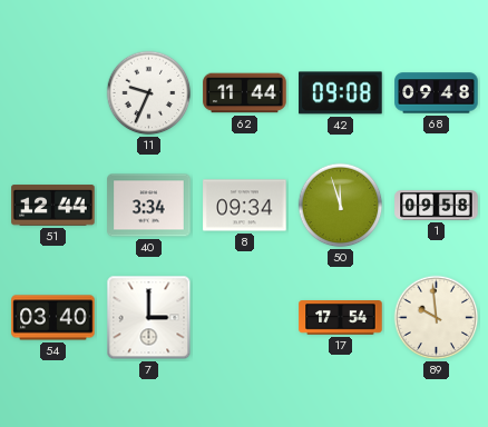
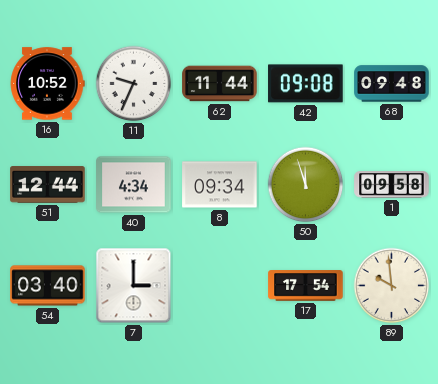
16: none -> 10:52 (47, 84)
40: 3:34 -> 4:34 (134, 185)
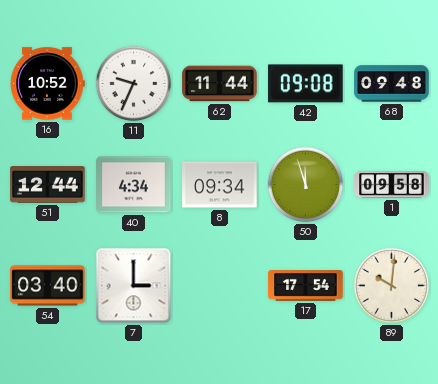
89: 9:59 -> 10:01 (392, 286)
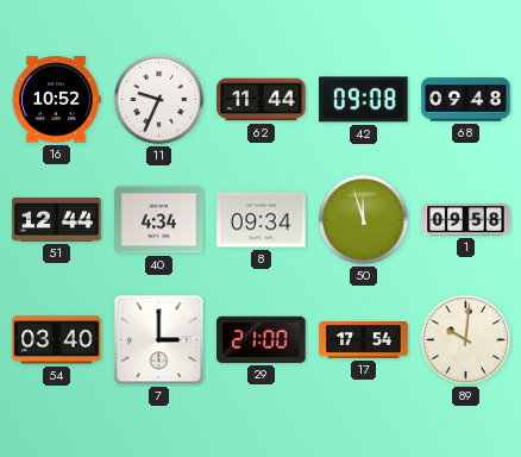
29: none -> 21:00 (262, 339)
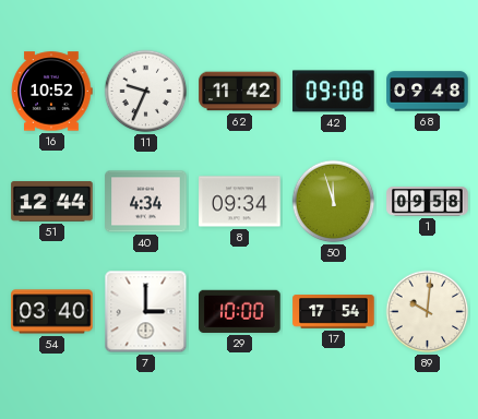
62: 11:44 -> 11:42 (240, 92)
29: 21:00 -> 10:00 (240, 311)
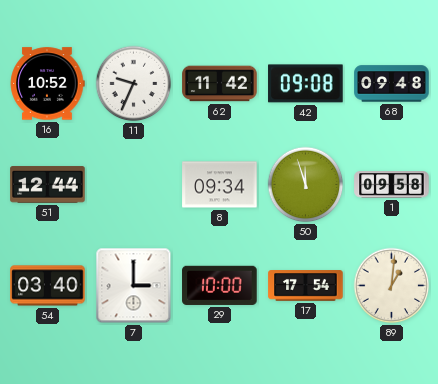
40: 4:34 -> none (146, 202)
89: 10:01 -> 1:01 (392, 286)
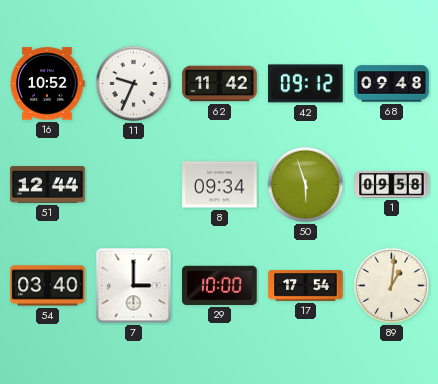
42: 09:08 -> 09:12 (306, 84)
50: 11:57 -> 5:57 (306, 185)
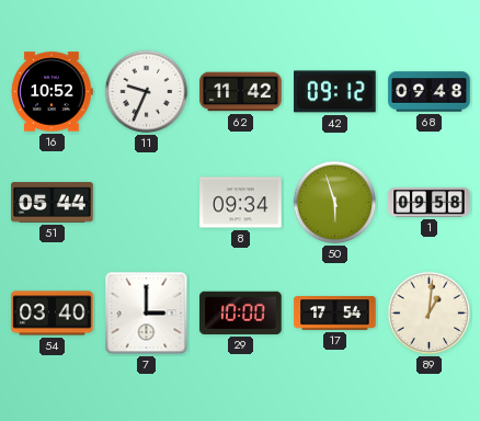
51: 12:44 -> 05:44 (53, 203)
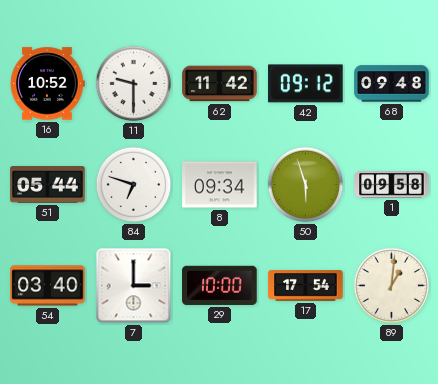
11: 9:34 -> 9:30 (134, 84)
84: none -> 6:48 (134, 185)
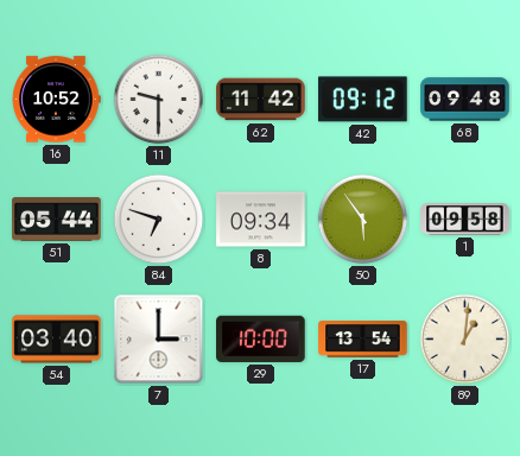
50: 5:57 -> 5:54 (363, 220)
17: 17:54 -> 13:54 (363, 340)
